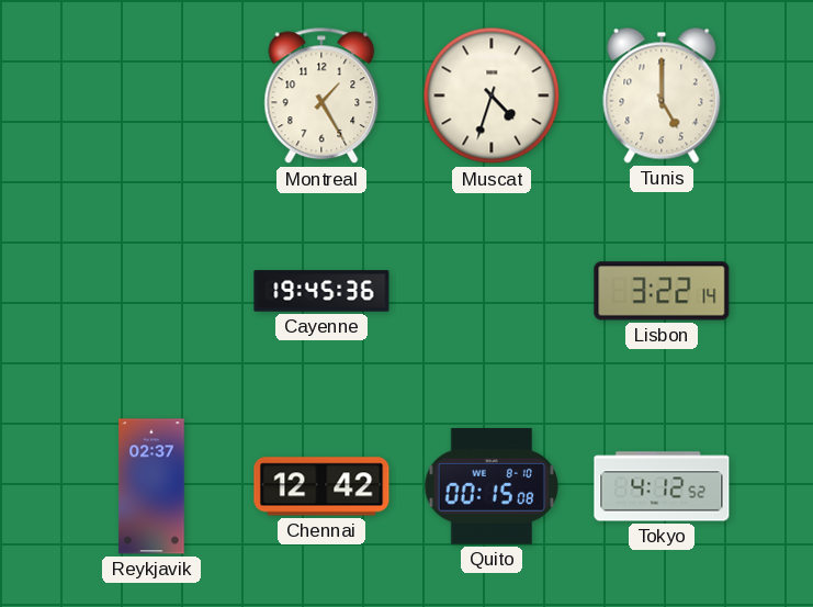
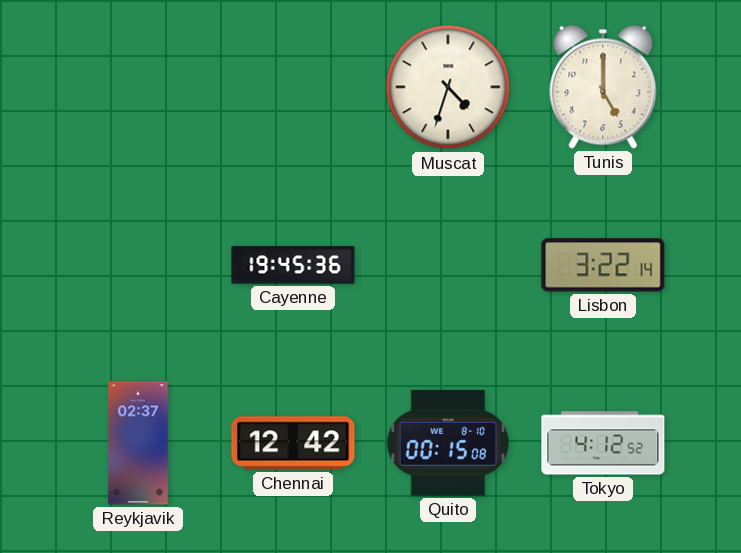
Montreal: 1:25 -> none (321, 95)
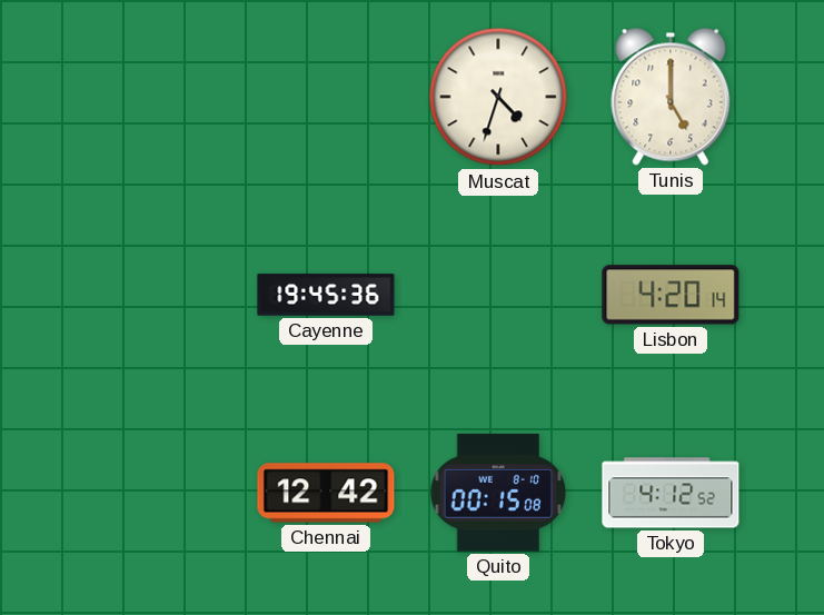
Lisbon: 3:22 -> 4:20 (671, 295)
Reykjavik: 02:37 -> none (138, 443)
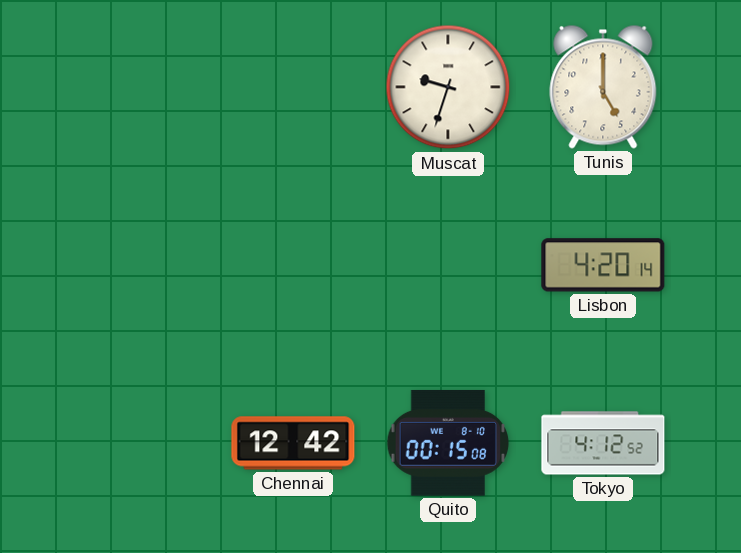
Muscat: 4:33 -> 9:33 (448, 87)
Cayenne: 19:45 -> none (326, 295)
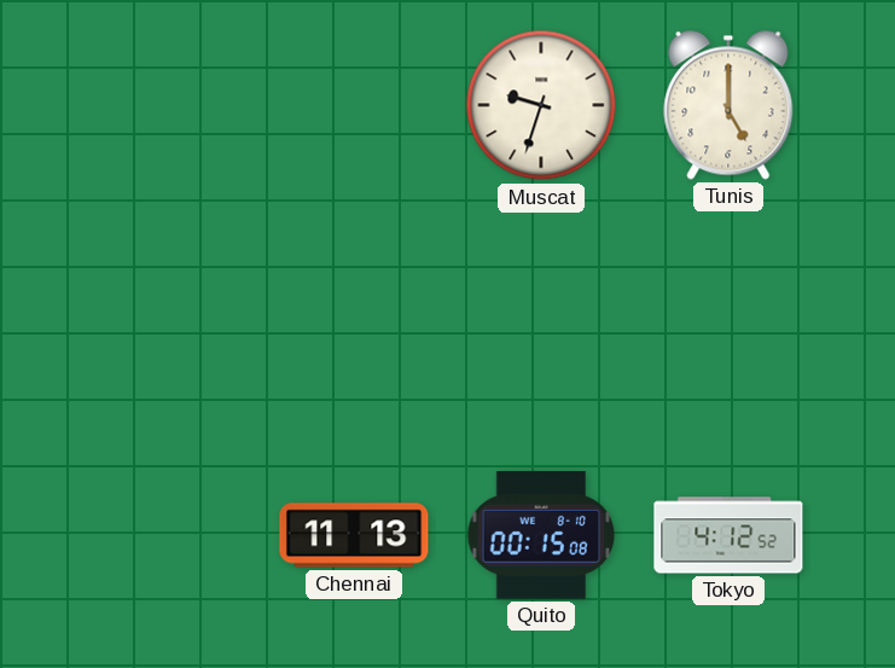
Lisbon: 4:20 -> none (603, 265)
Chennai: 12:42 -> 11:13 (354, 535)
